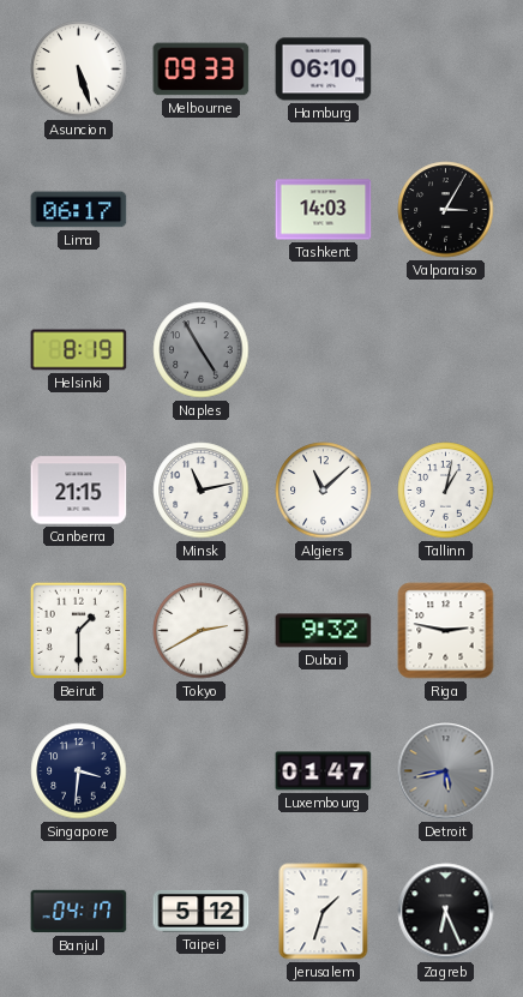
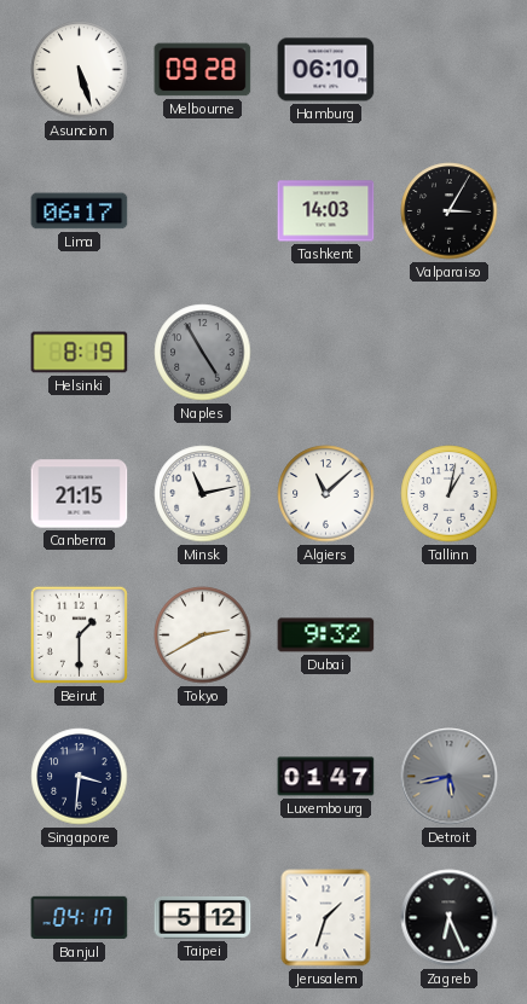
Melbourne: 09:33 -> 09:28 (203, 70)
Riga: 2:47 -> none (446, 631)
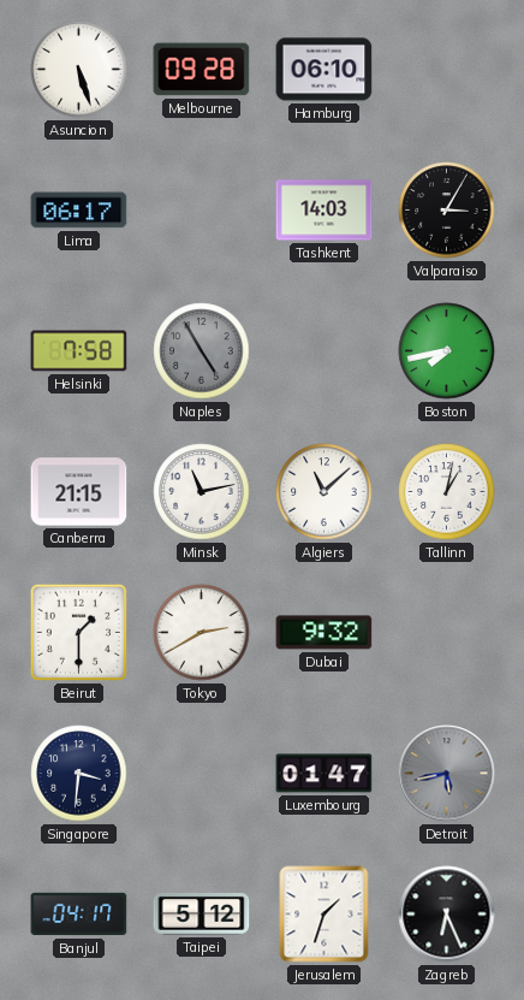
Helsinki: 8:19 -> 7:58 (79, 351)
Boston: none -> 7:43 (447, 351)
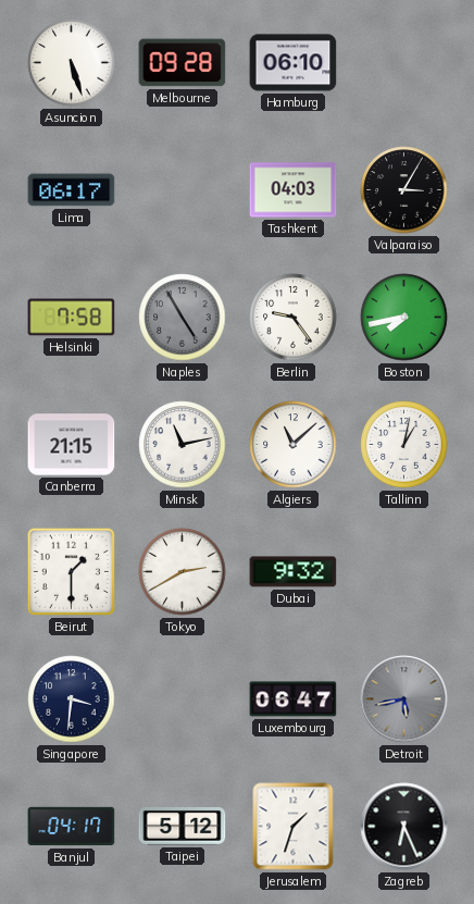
Tashkent: 14:03 -> 04:03 (294, 190)
Berlin: none -> 9:24 (294, 318)
Luxembourg: 01:47 -> 06:47 (294, 699)
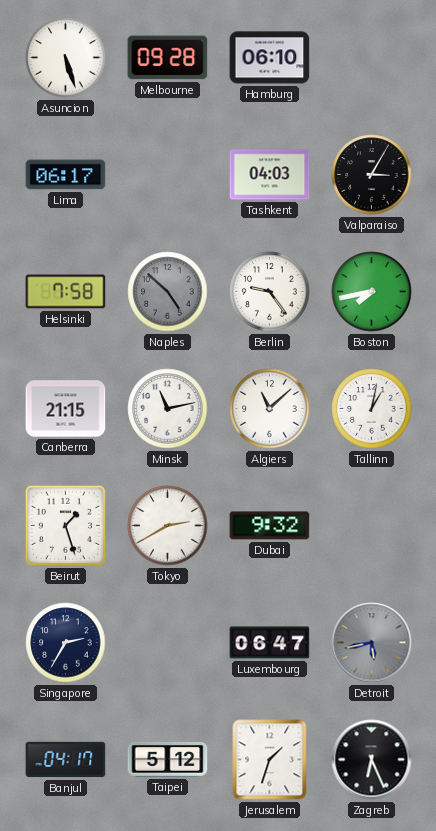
Naples: 4:55 -> 4:52 (168, 292)
Beirut: 1:30 -> 1:27 (65, 525)
Singapore: 3:31 -> 2:35 (66, 643)
